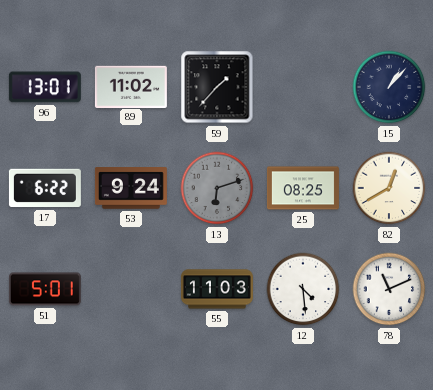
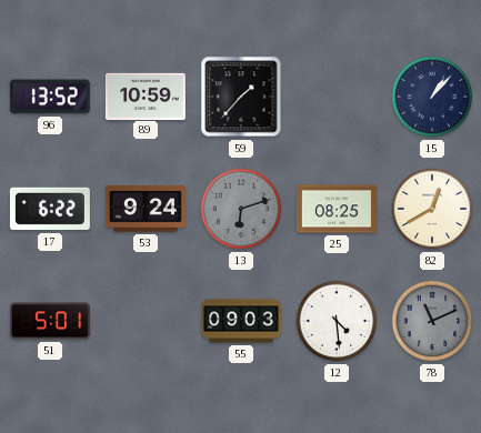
96: 13:01 -> 13:52 (50, 97)
89: 11:02 -> 10:59 (146, 95)
55: 11:03 -> 09:03 (241, 321)
78 dial: white -> grey (432, 321)
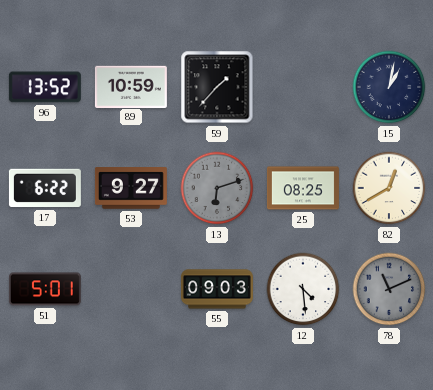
15: 1:07 -> 1:02 (389, 87)
53: 9:24 -> 9:27 (131, 188)
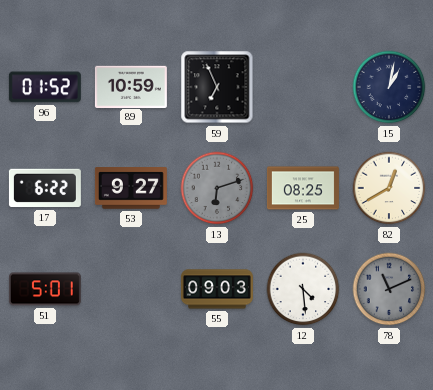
96: 13:52 -> 01:52 (45, 87)
59: 1:37 -> 6:56 (217, 87)
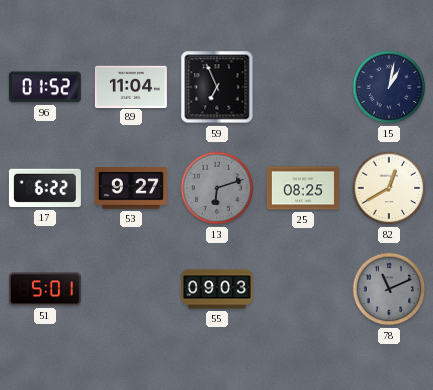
89: 10:59 -> 11:04 (131, 86)
12: 4:29 -> none (303, 289)
